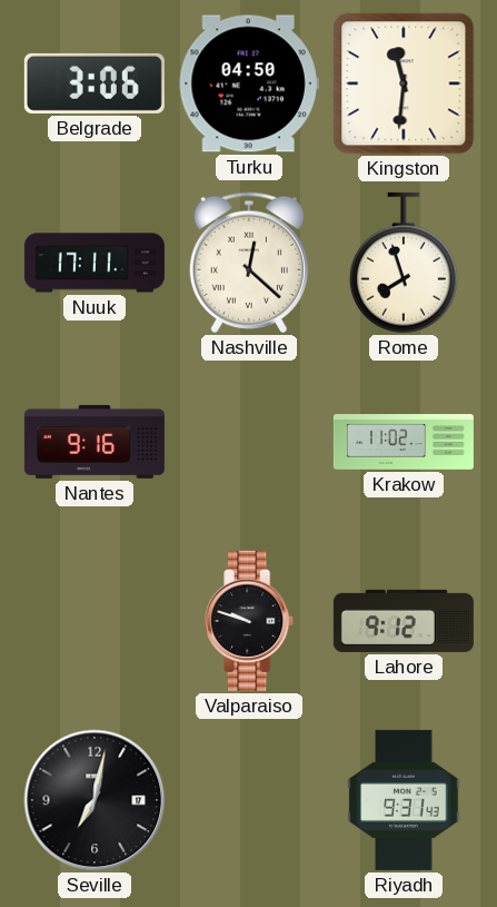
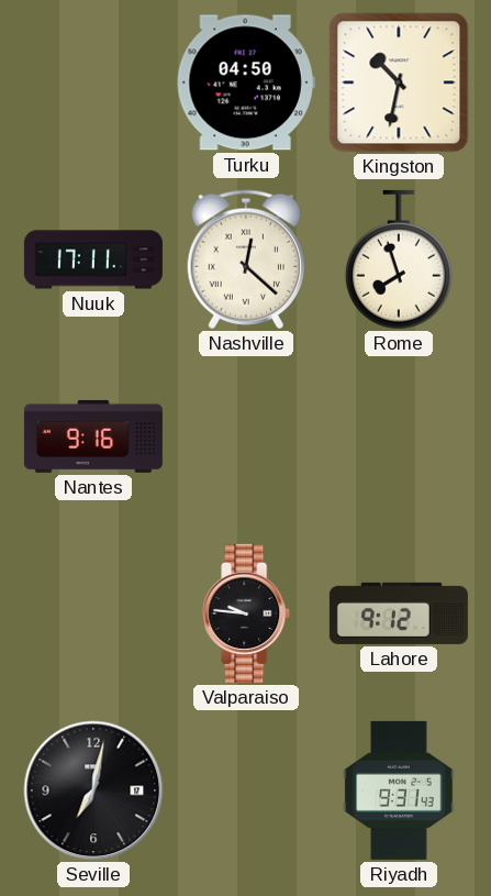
Belgrade: 3:06 -> none (95, 83)
Kingston: 11:31 -> 10:32 (399, 82)
Krakow: 11:02 -> none (404, 442)
Valparaiso: 9:48 -> 9:46 (247, 613)
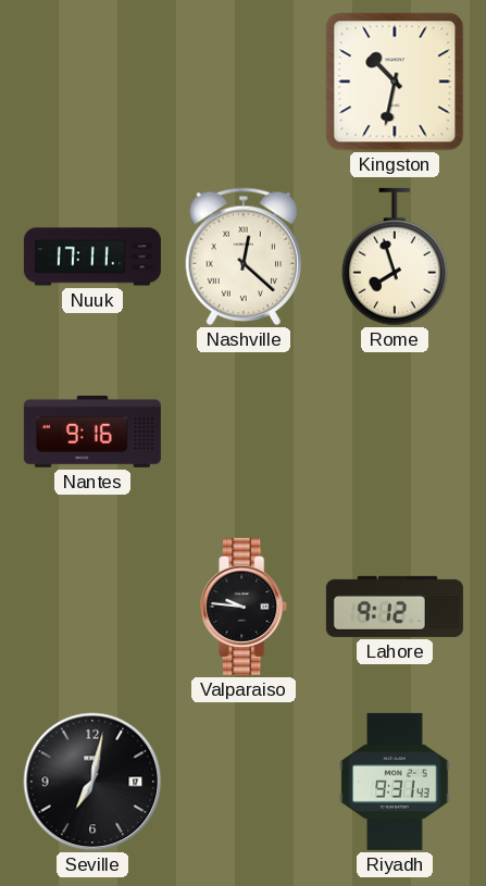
Turku: 04:50 -> none (246, 82)
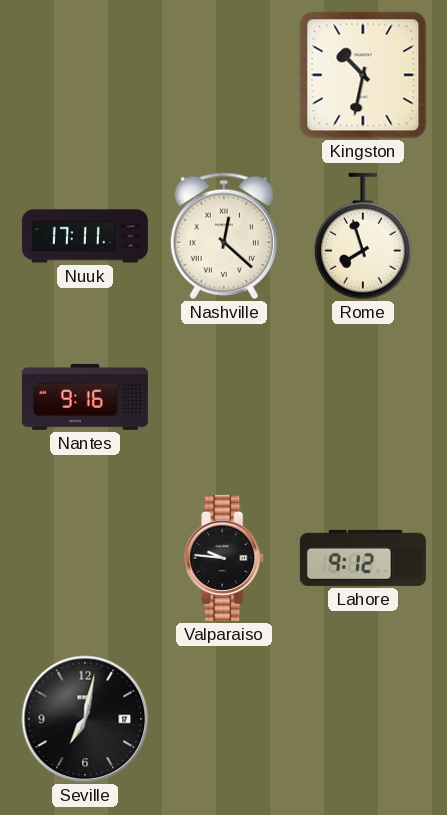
Riyadh: 9:31 -> none (395, 782)
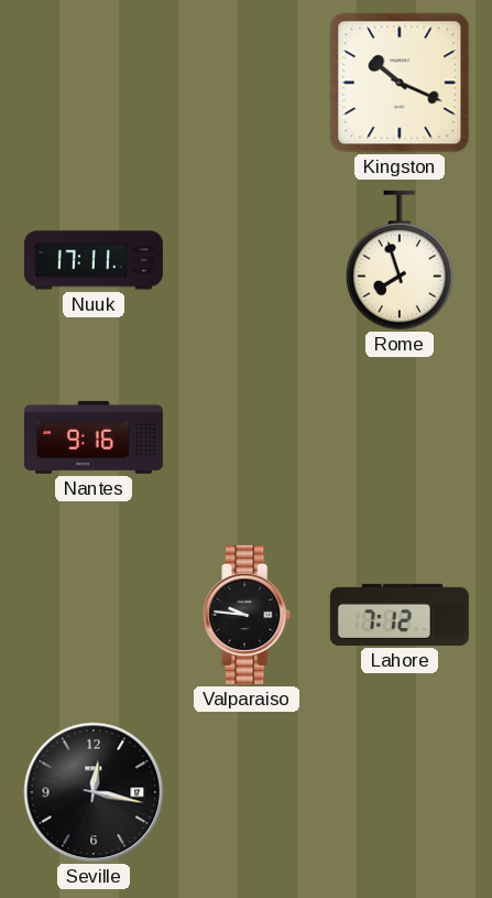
Kingston: 10:32 -> 10:19 (400, 83)
Nashville: 12:22 -> none (223, 236)
Lahore: 9:12 -> 7:12 (400, 615)
Seville: 7:02 -> 12:17 (94, 792)
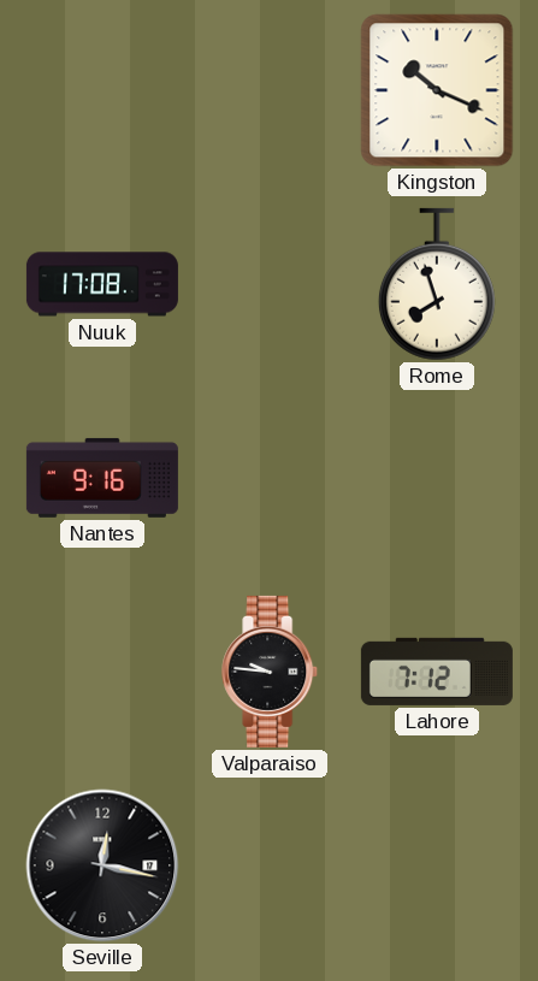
Nuuk: 17:11 -> 17:08 (102, 284)
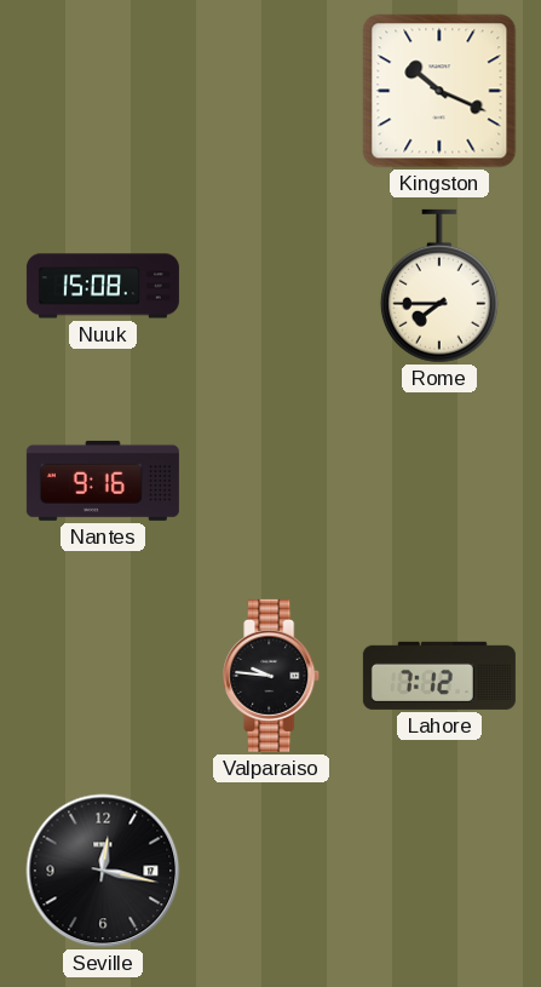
Nuuk: 17:08 -> 15:08 (103, 286)
Rome: 7:57 -> 7:45 (439, 286)
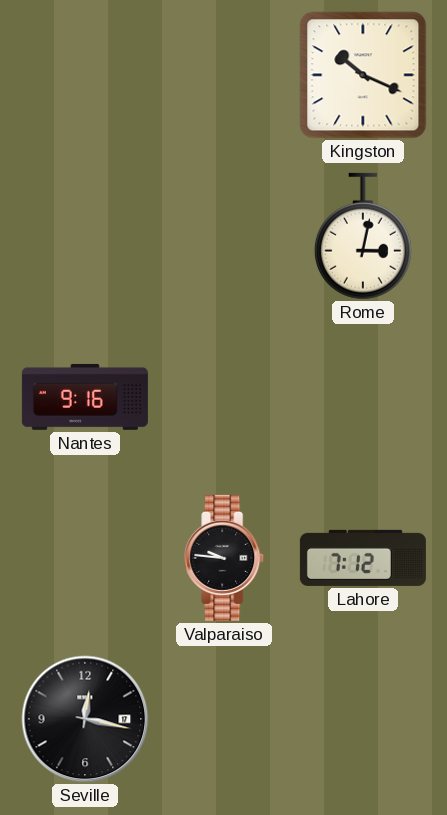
Nuuk: 15:08 -> none (103, 286)
Rome: 7:45 -> 3:02 (363, 236)
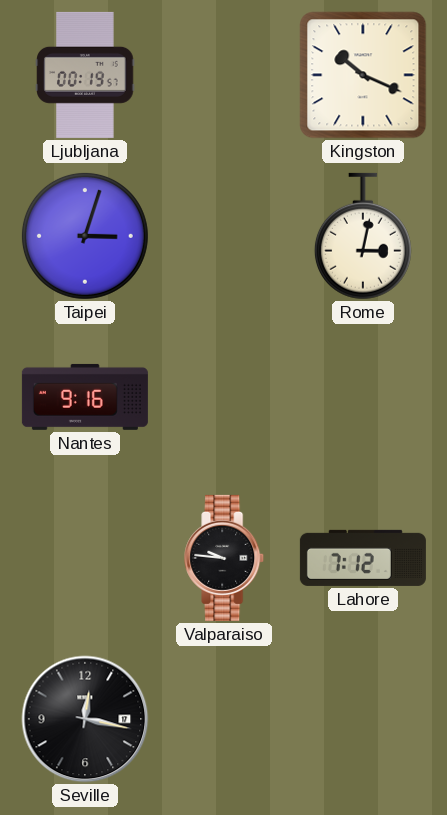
Ljubljana: none -> 00:19 (85, 75)
Taipei: none -> 3:03 (85, 236)
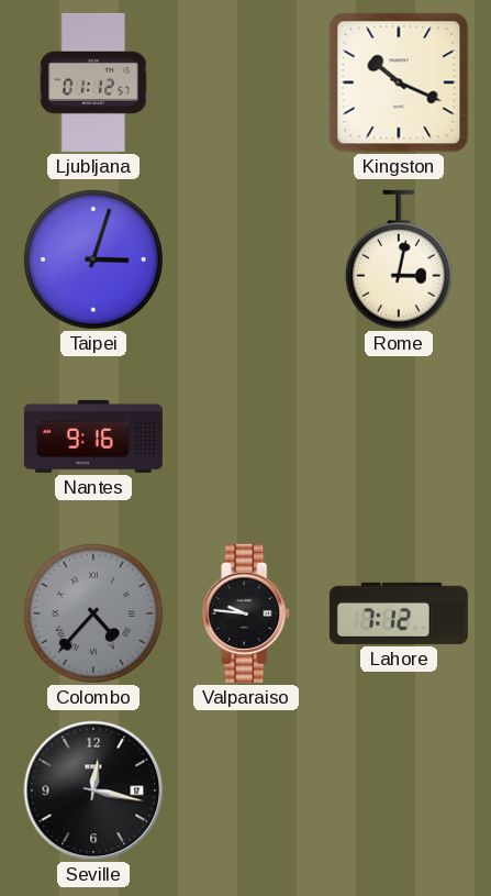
Ljubljana: 00:19 -> 01:12 (93, 82)
Colombo: none -> 4:37 (93, 613)
